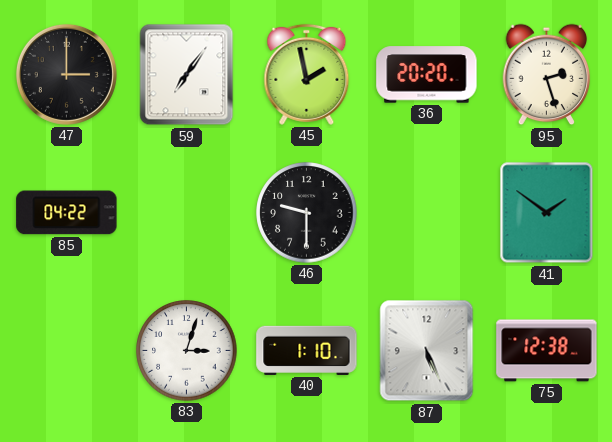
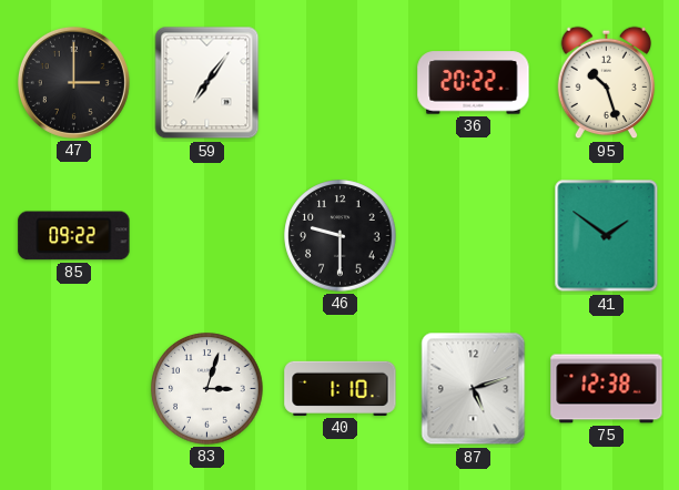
45: 1:58 -> none (307, 74)
36: 20:20 -> 20:22 (474, 83)
95: 2:27 -> 10:27 (607, 83)
85: 04:22 -> 09:22 (74, 236)
87: 5:26 -> 5:12 (474, 389)
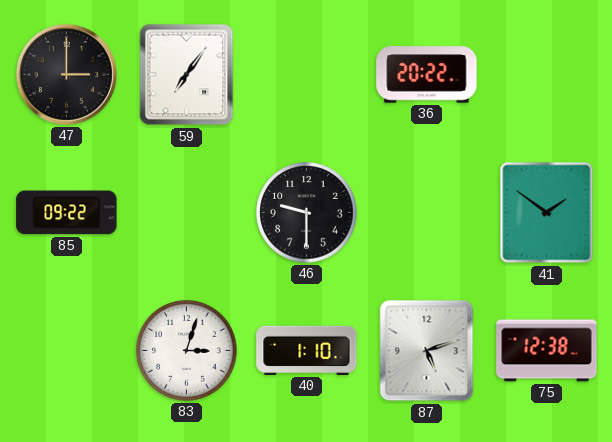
95: 10:27 -> none (607, 83)
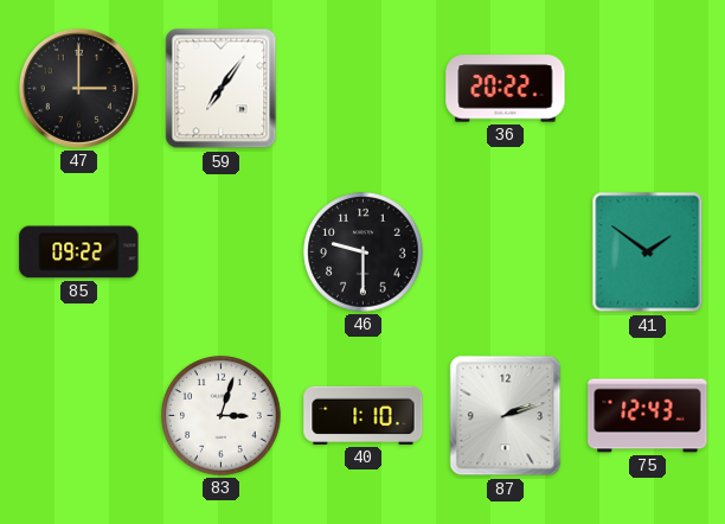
87: 5:12 -> 2:12 (506, 416)
75: 12:38 -> 12:43 (648, 416)
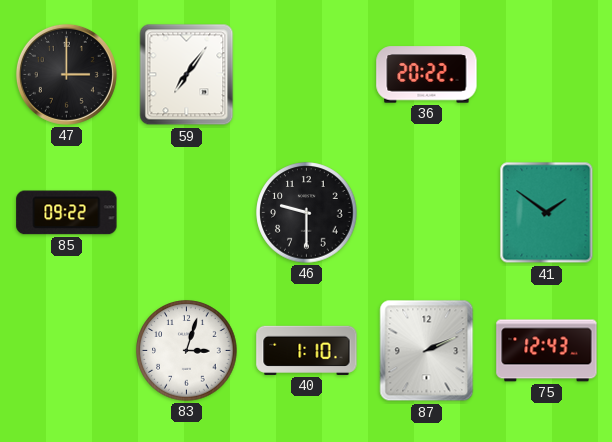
87: 2:12 -> 2:11 (427, 351)
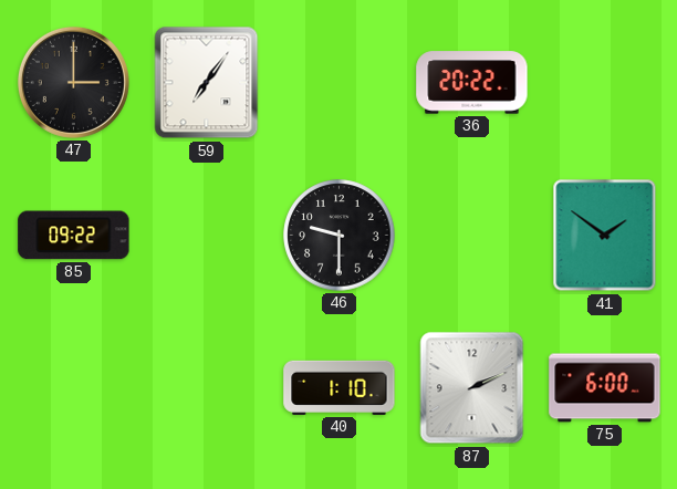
83: 3:03 -> none (187, 351)
75: 12:43 -> 6:00 (605, 388)
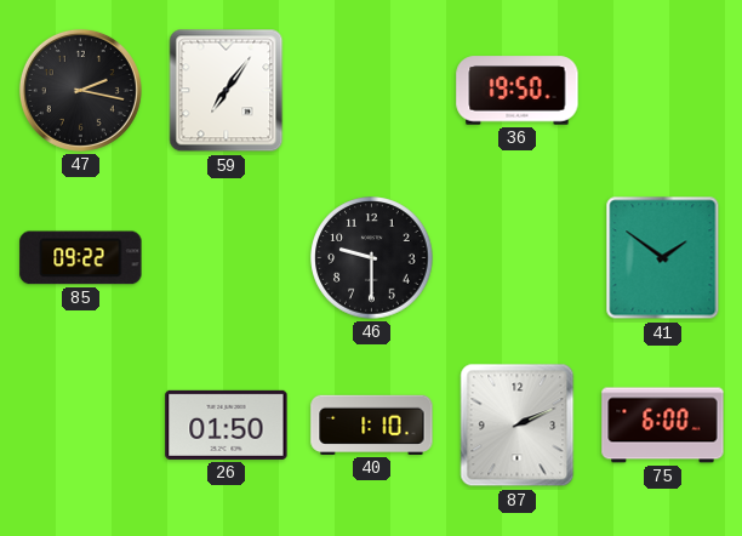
47: 3:00 -> 2:17 (80, 90)
36: 20:22 -> 19:50 (518, 91)
26: none -> 01:50 (227, 424)
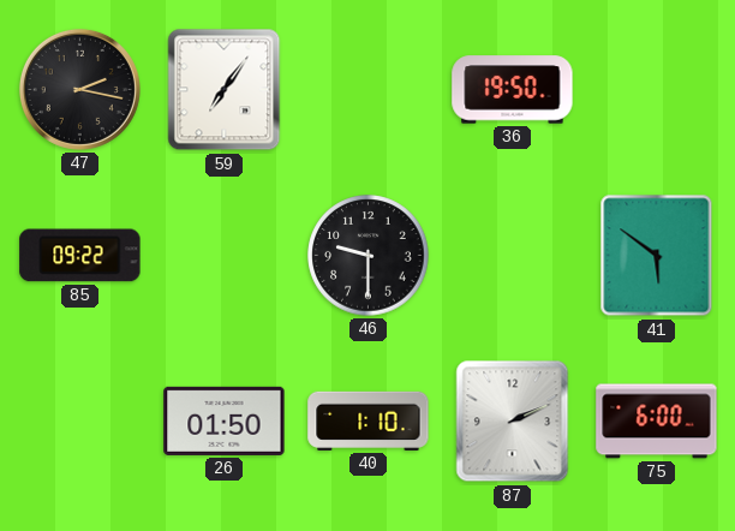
41: 1:51 -> 5:51 (657, 256)
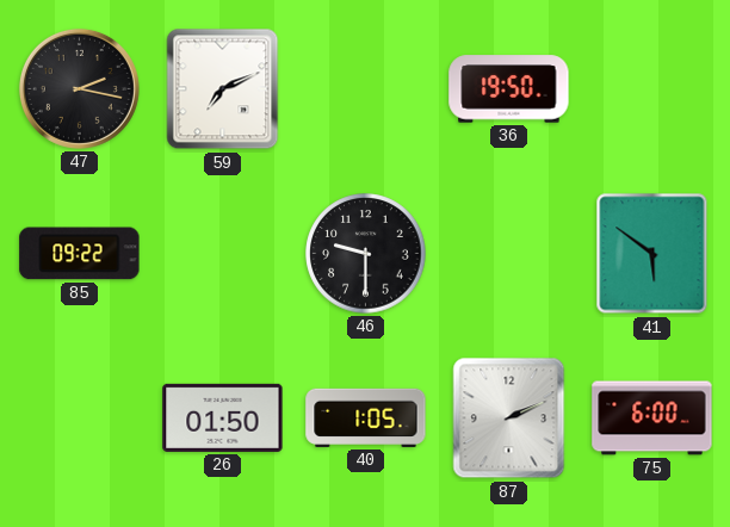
59: 7:06 -> 7:11 (223, 89)
40: 1:10 -> 1:05 (366, 417)
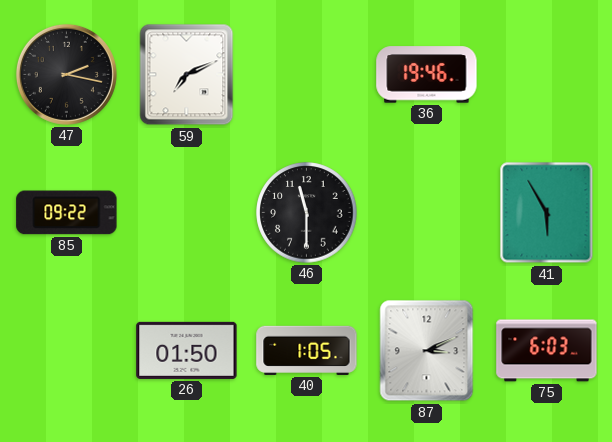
36: 19:50 -> 19:46 (427, 75)
46: 9:30 -> 11:30 (307, 213)
41: 5:51 -> 5:55 (547, 213)
87: 2:11 -> 3:11 (427, 351)
75: 6:00 -> 6:03 (547, 351)
